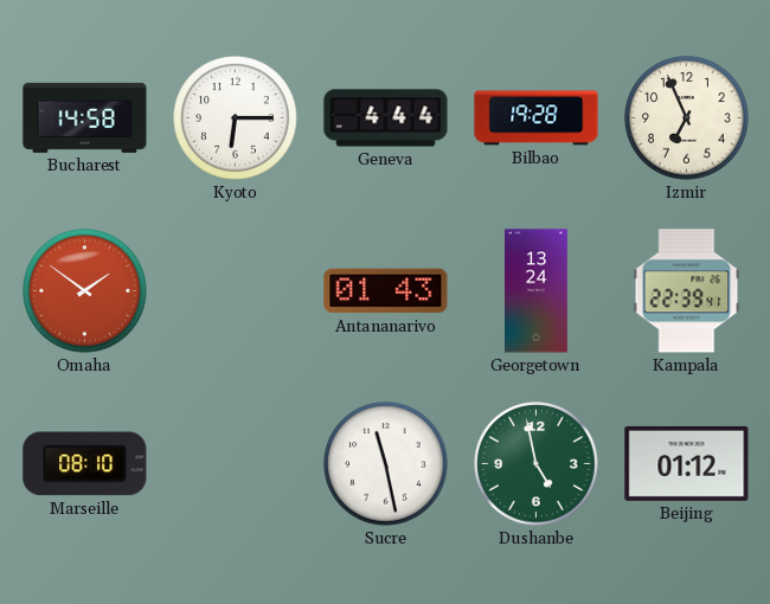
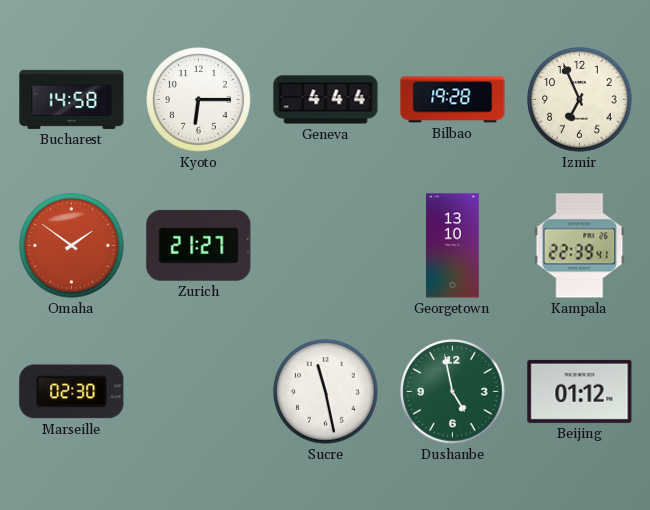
Zurich: none -> 21:27 (199, 246)
Antananarivo: 01:43 -> none (386, 291)
Georgetown: 13:24 -> 13:10 (453, 246)
Marseille: 08:10 -> 02:30 (72, 392)
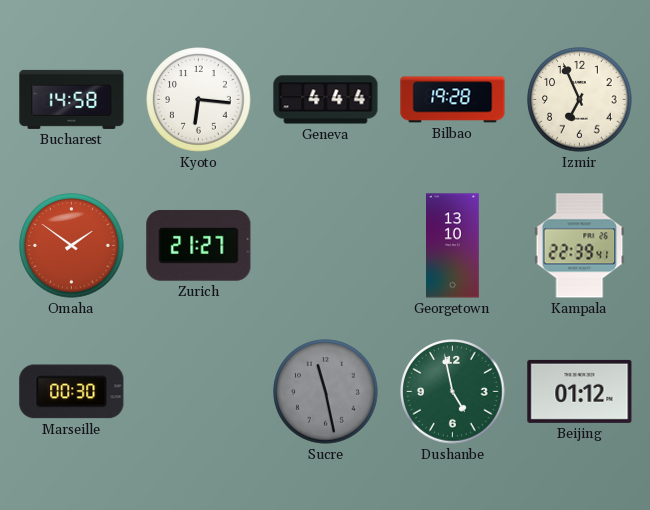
Kyoto: 6:15 -> 6:16 (199, 100)
Marseille: 02:30 -> 00:30 (72, 392)
Sucre dial: white -> grey (326, 392)
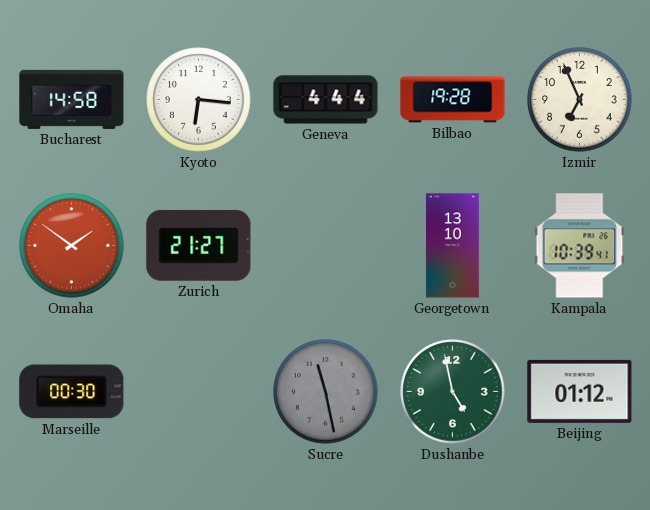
Kampala: 22:39 -> 10:39 (580, 246)
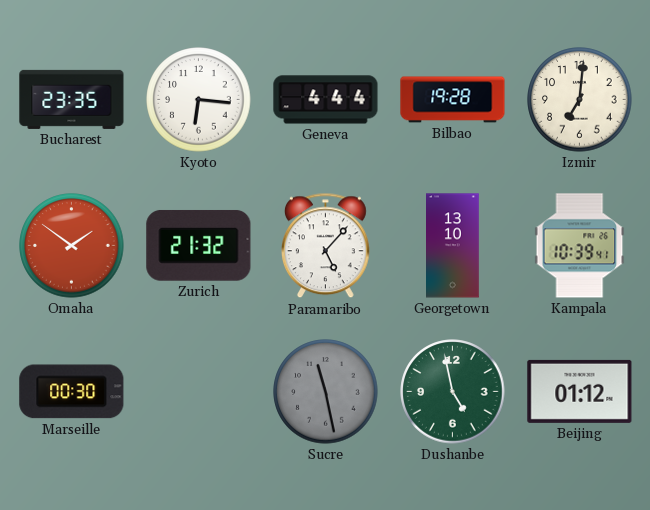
Bucharest: 14:58 -> 23:35 (72, 99)
Izmir: 6:56 -> 7:01 (580, 100)
Zurich: 21:27 -> 21:32 (199, 246)
Paramaribo: none -> 5:07 (325, 246)
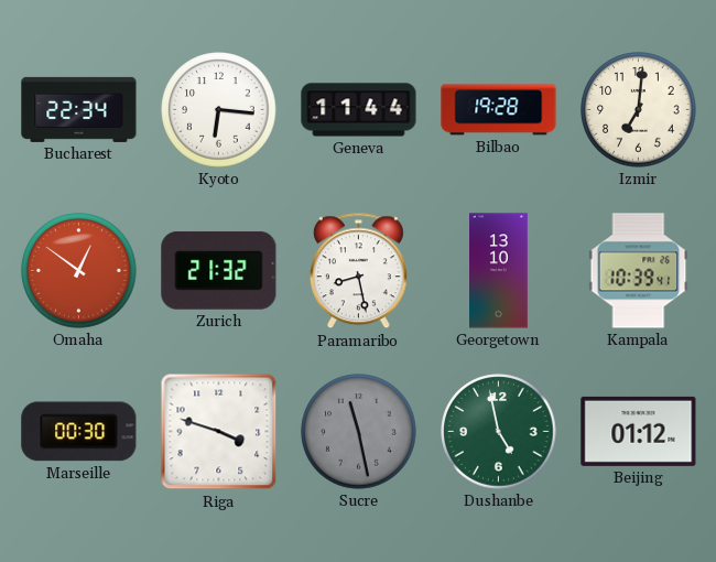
Bucharest: 23:35 -> 22:34 (79, 109)
Geneva: 4:44 -> 11:44 (359, 110)
Omaha: 1:51 -> 12:51 (79, 271)
Paramaribo: 5:07 -> 8:28 (358, 271)
Riga: none -> 3:48 (219, 432)
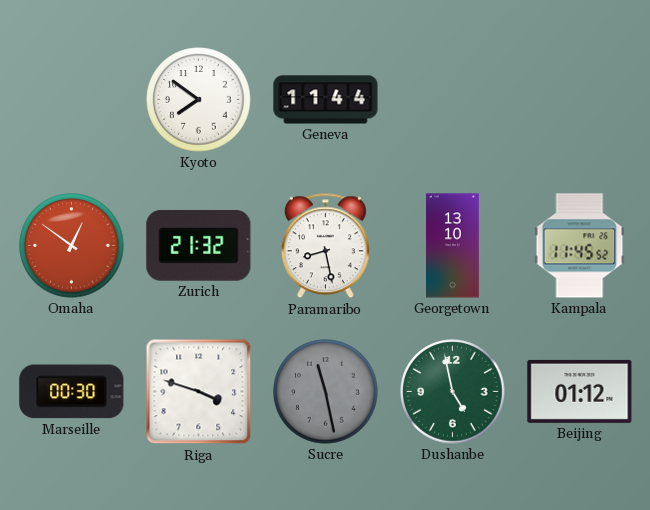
Bucharest: 22:34 -> none (79, 109)
Kyoto: 6:16 -> 7:51 (199, 100)
Bilbao: 19:28 -> none (499, 110)
Izmir: 7:01 -> none (639, 110)
Kampala: 10:39 -> 11:45 (580, 246)
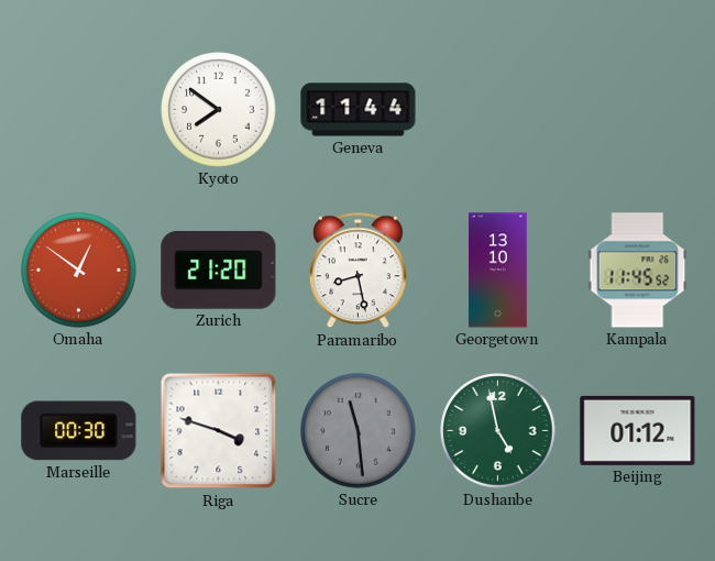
Zurich: 21:32 -> 21:20 (219, 271)
Sucre: 11:28 -> 11:29 (359, 431)
